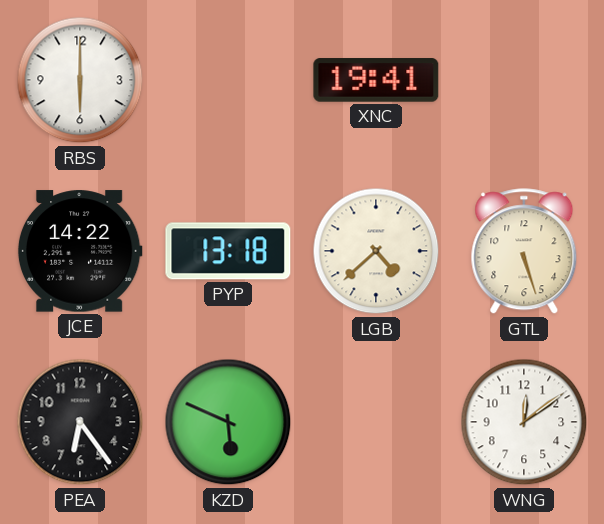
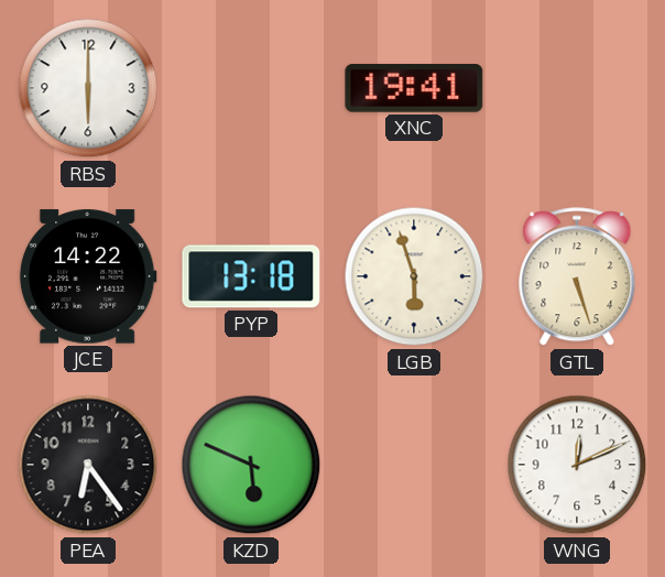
LGB: 4:38 -> 5:57 (414, 276)
WNG: 12:09 -> 12:11 (577, 465)
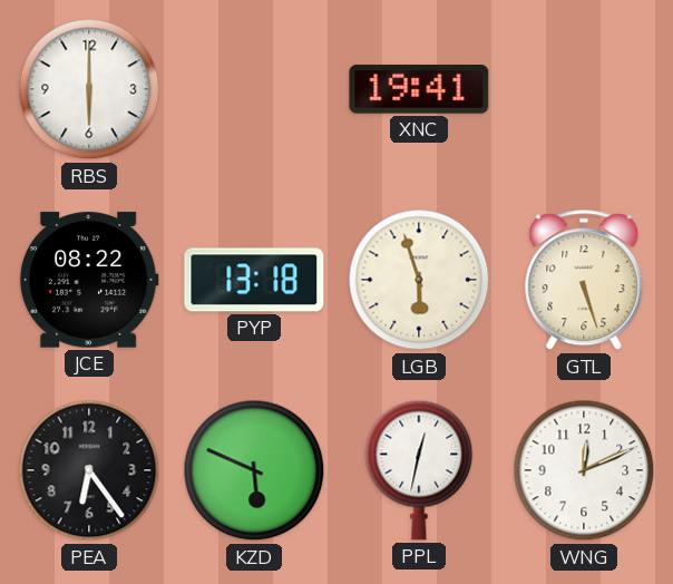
JCE: 14:22 -> 08:22 (89, 280)
PPL: none -> 12:32 (419, 470)
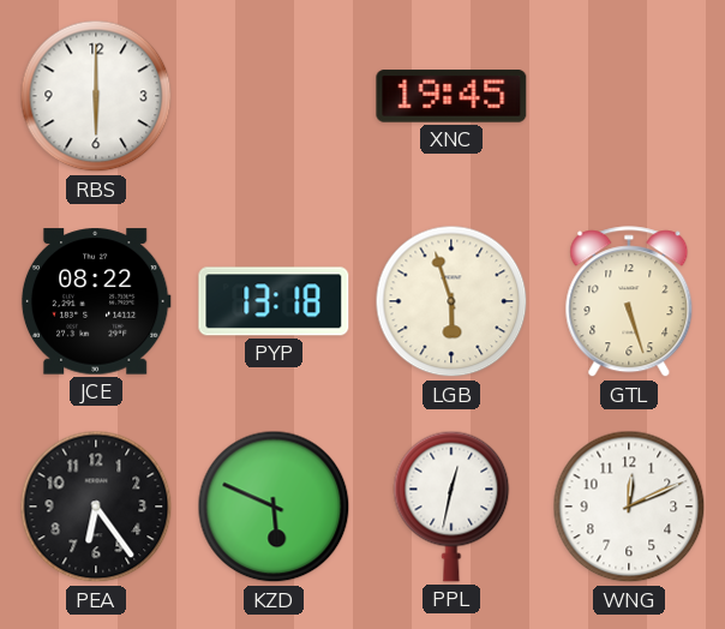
XNC: 19:41 -> 19:45 (451, 96)
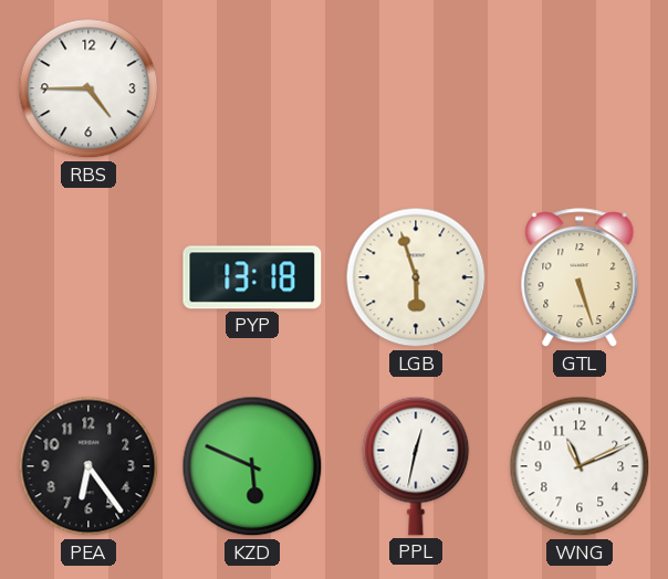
RBS: 6:00 -> 4:45 (88, 88)
XNC: 19:45 -> none (451, 96)
JCE: 08:22 -> none (96, 301)
WNG: 12:11 -> 11:11 (580, 466)
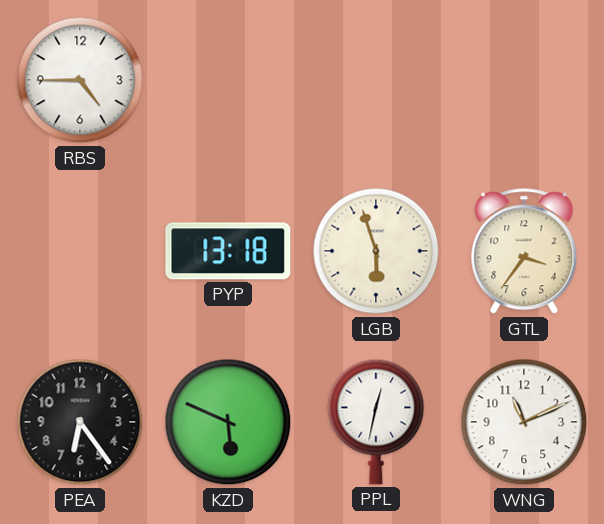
GTL: 5:27 -> 3:36 (524, 252)
